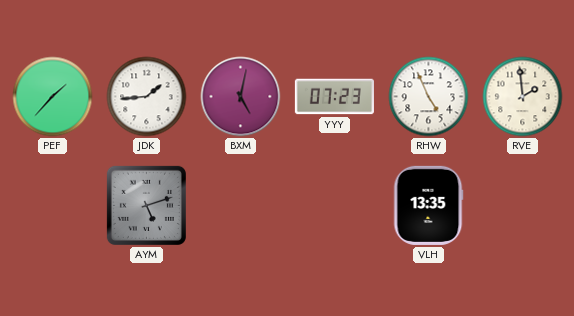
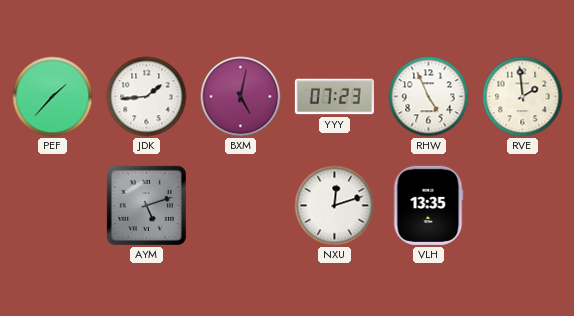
NXU: none -> 12:12 (335, 206)
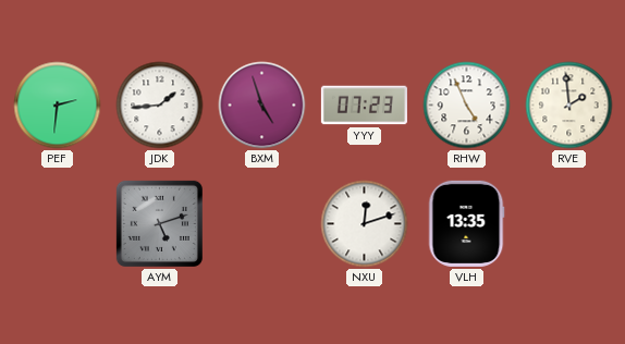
PEF: 1:37 -> 2:31 (58, 106)
BXM: 5:02 -> 4:57 (262, 106)
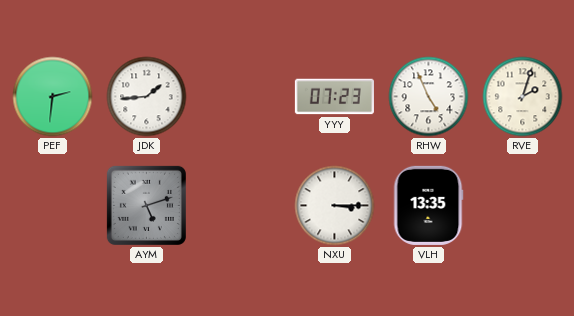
BXM: 4:57 -> none (262, 106)
RVE: 1:59 -> 2:03 (523, 97)
NXU: 12:12 -> 3:15 (335, 206)
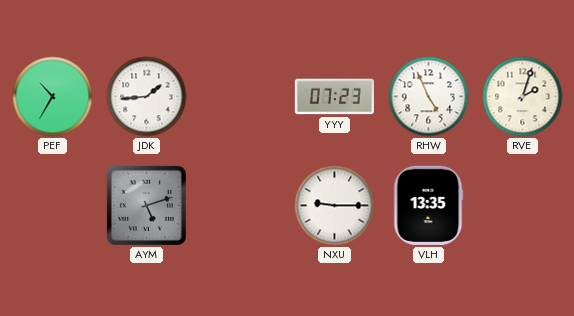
PEF: 2:31 -> 10:35 (53, 97)
NXU: 3:15 -> 9:15 (335, 206)
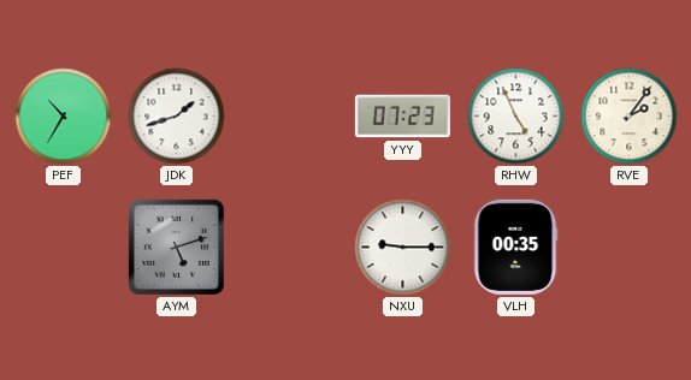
JDK: 1:44 -> 1:42 (177, 117)
RVE: 2:03 -> 2:06 (630, 117)
VLH: 13:35 -> 00:35 (515, 247)
